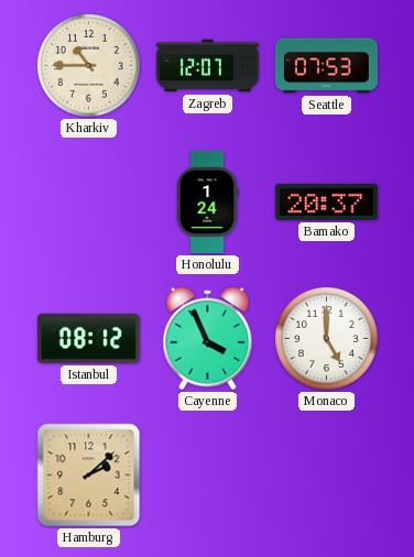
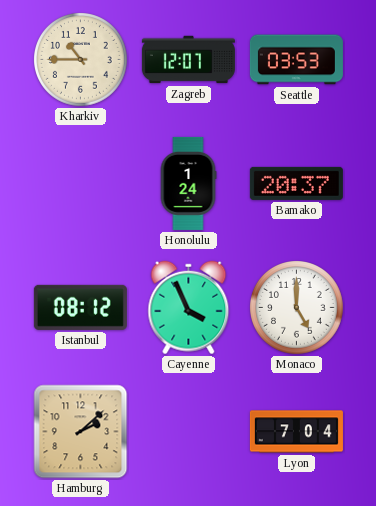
Seattle: 07:53 -> 03:53 (296, 60)
Lyon: none -> 7:04 (296, 432)
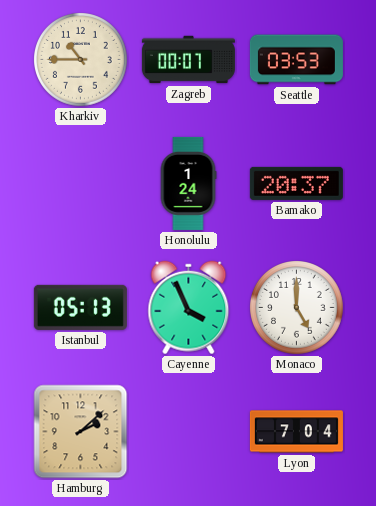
Zagreb: 12:07 -> 00:07 (188, 60)
Istanbul: 08:12 -> 05:13 (80, 307)
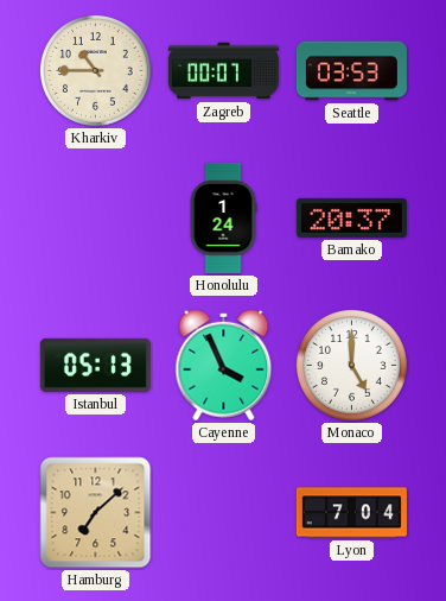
Hamburg: 2:08 -> 7:08 (96, 513)
